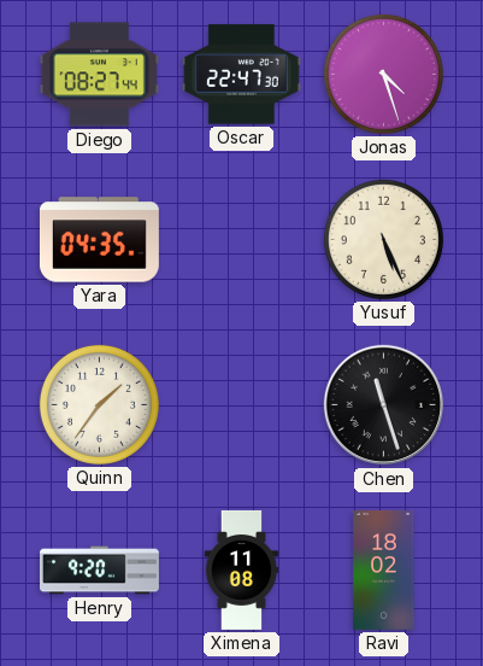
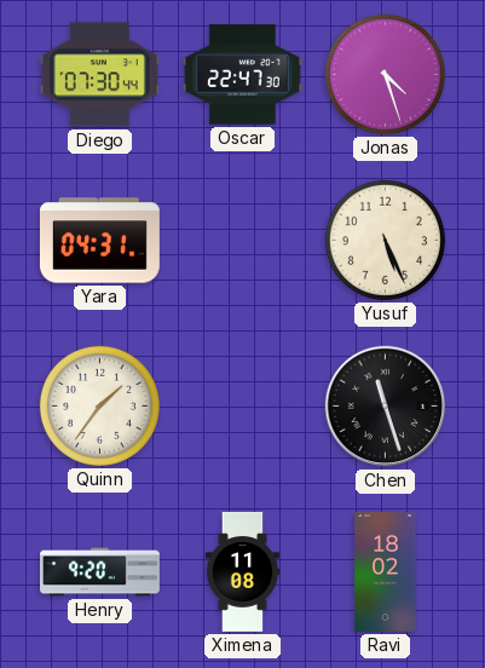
Diego: 08:27 -> 07:30 (99, 75)
Yara: 04:35 -> 04:31 (99, 241)
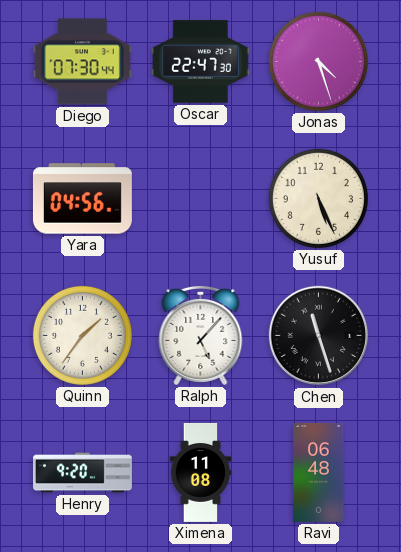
Yara: 04:31 -> 04:56 (82, 199)
Ralph: none -> 5:07 (201, 335)
Ravi: 18:02 -> 06:48 (319, 472)
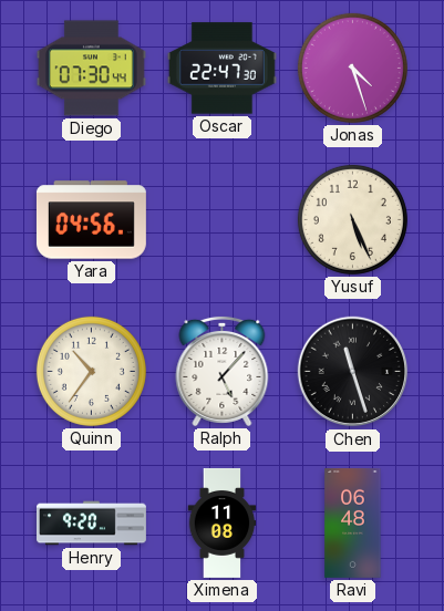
Quinn: 1:36 -> 10:36 (91, 371)
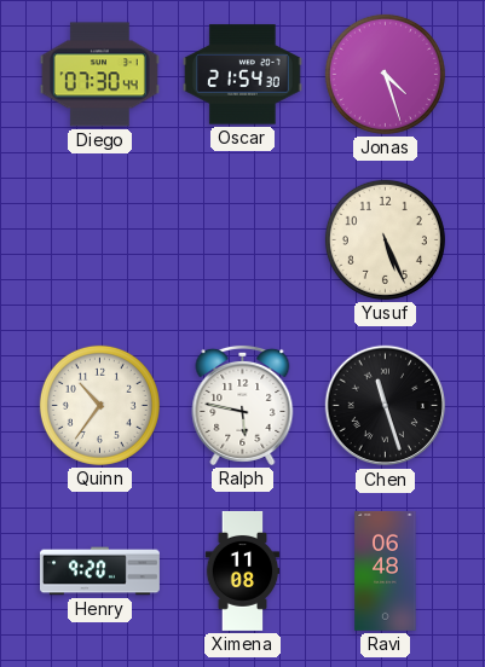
Oscar: 22:47 -> 21:54 (242, 75)
Yara: 04:56 -> none (91, 220)
Ralph: 5:07 -> 5:47 (243, 405)
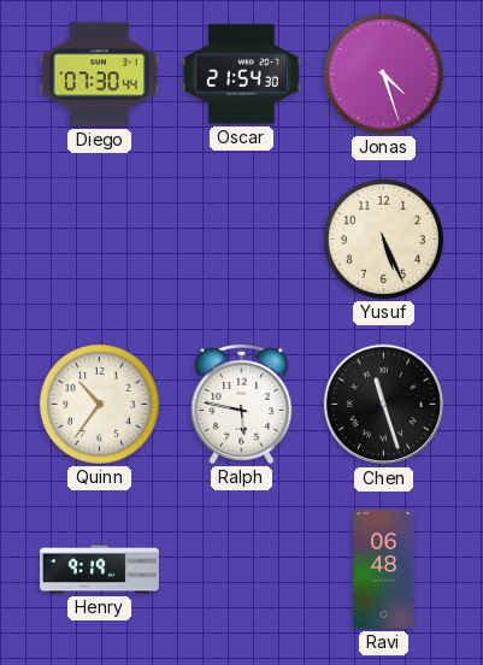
Henry: 9:20 -> 9:19 (100, 570)
Ximena: 11:08 -> none (243, 570)
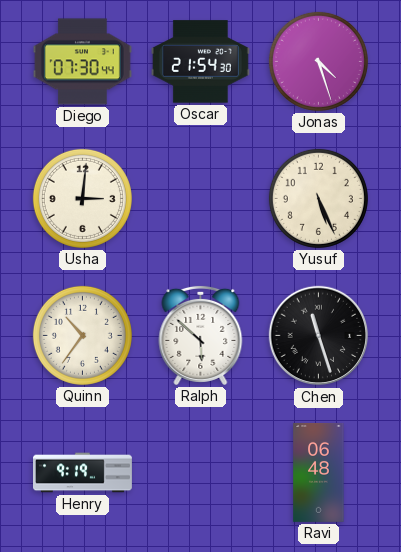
Usha: none -> 3:01 (82, 198)
Ralph: 5:47 -> 5:52 (201, 335)
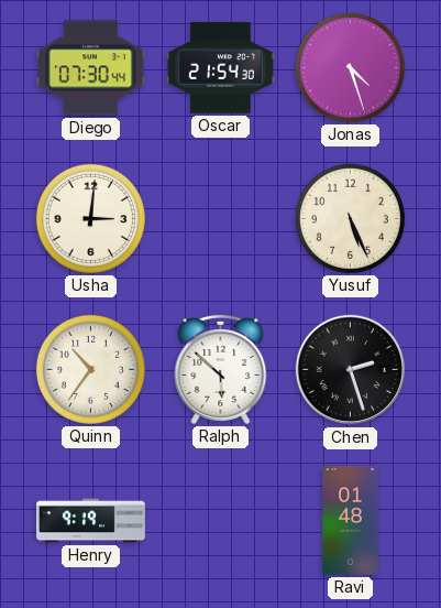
Chen: 11:27 -> 2:27 (351, 370)
Ravi: 06:48 -> 01:48 (351, 520)
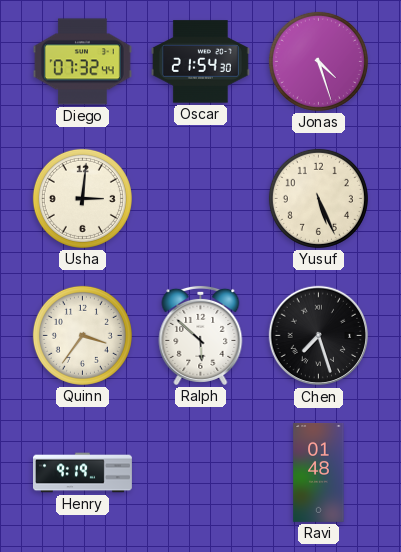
Diego: 07:30 -> 07:32 (82, 62)
Quinn: 10:36 -> 3:36 (82, 335)
Chen: 2:27 -> 7:27 (319, 336)
